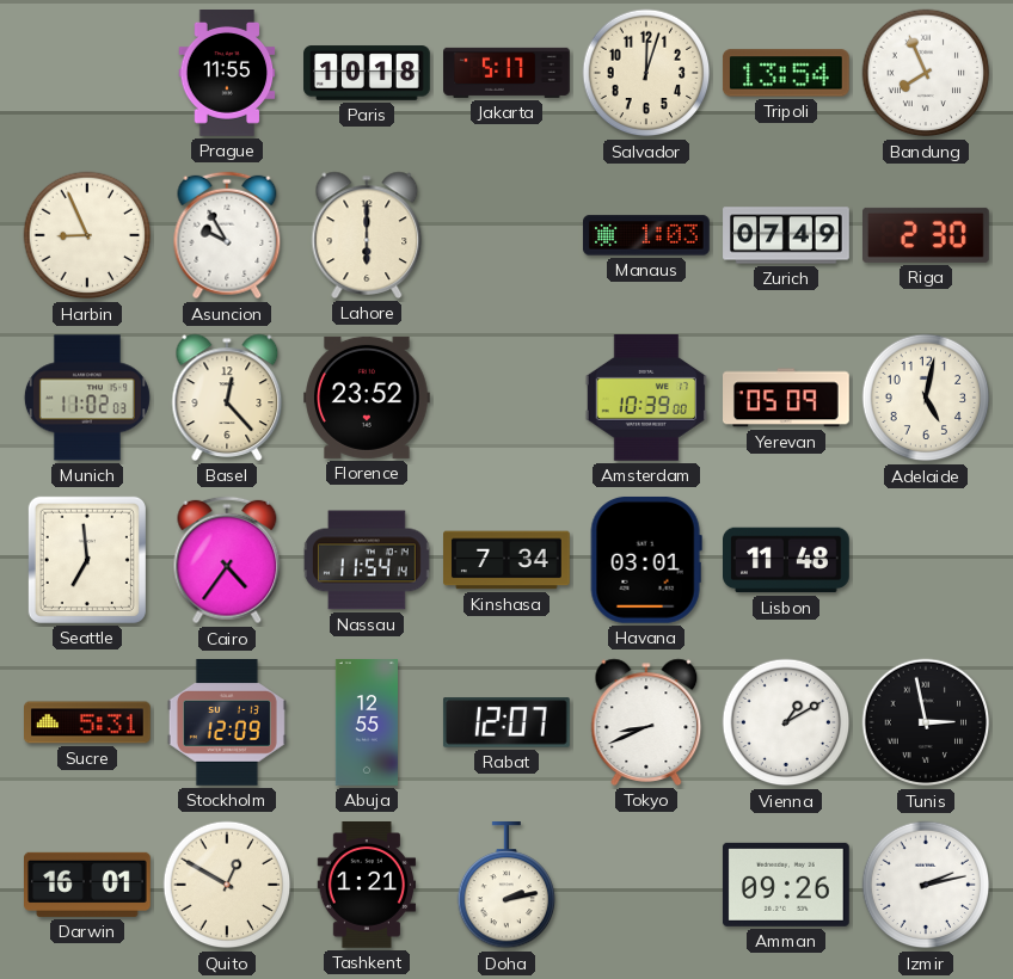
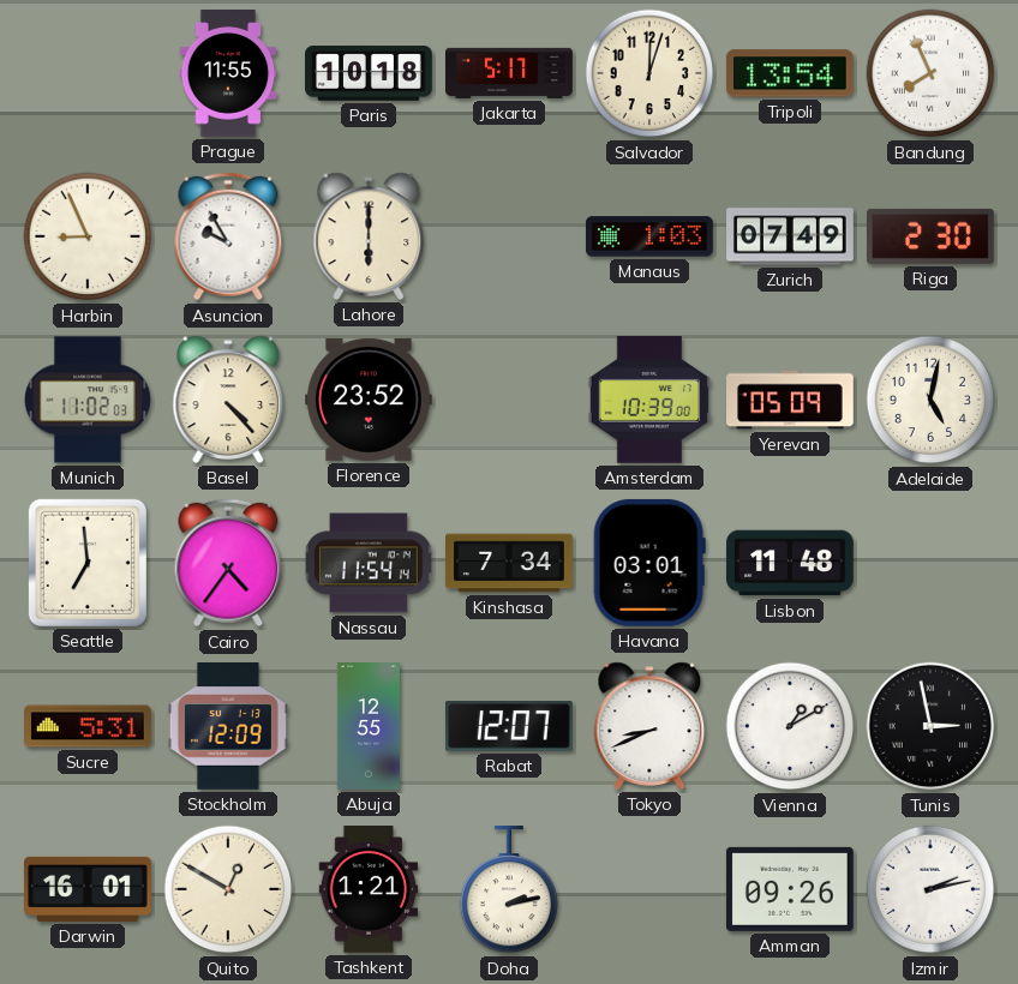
Basel: 12:23 -> 4:23 (228, 400)
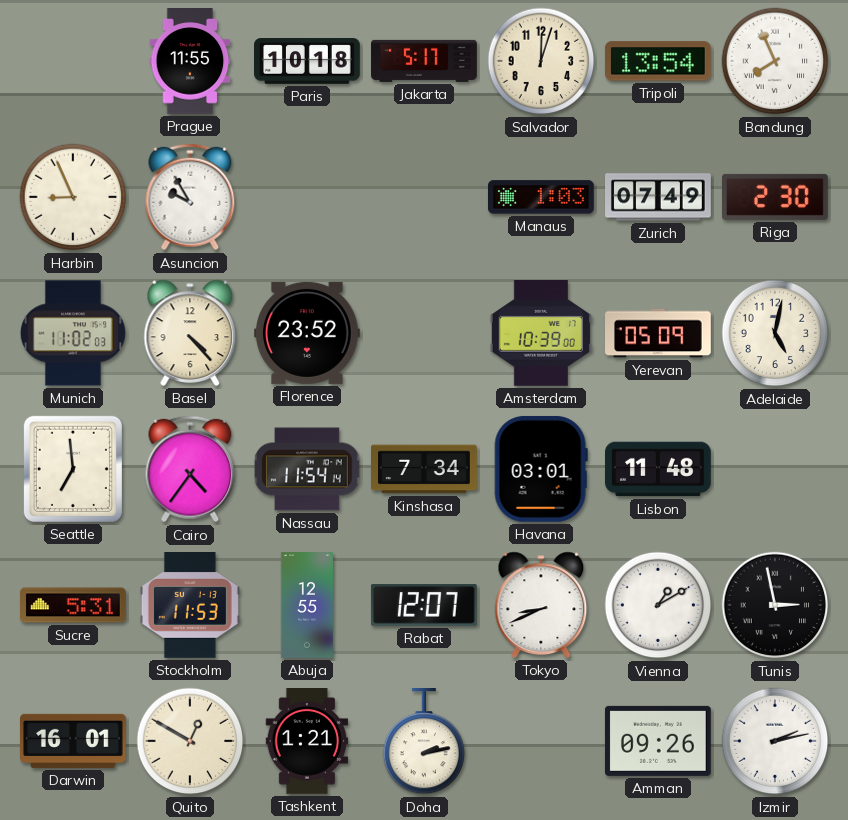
Lahore: 6:00 -> none (369, 236)
Stockholm: 12:09 -> 11:53 (190, 606)
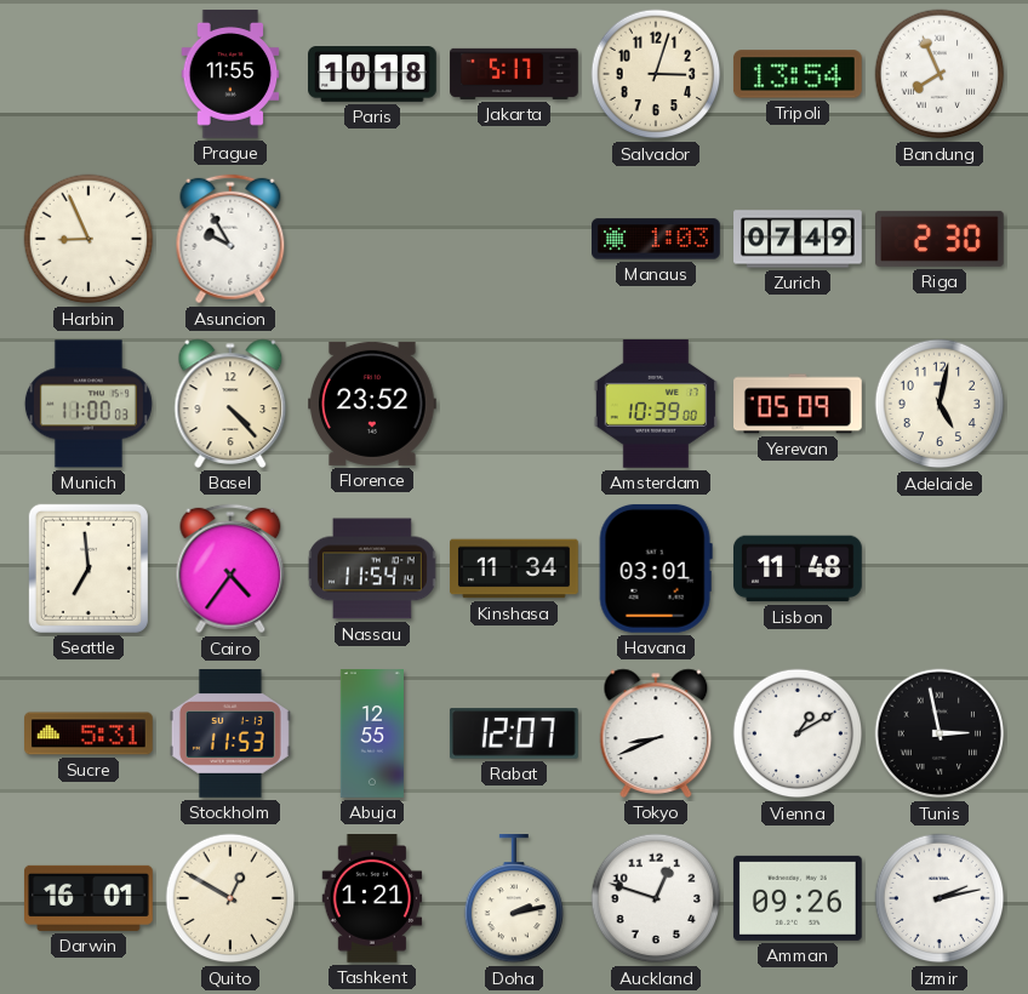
Salvador: 12:03 -> 3:03 (656, 74)
Munich: 11:02 -> 11:00 (88, 404)
Kinshasa: 7:34 -> 11:34 (514, 569)
Auckland: none -> 12:48 (656, 898)
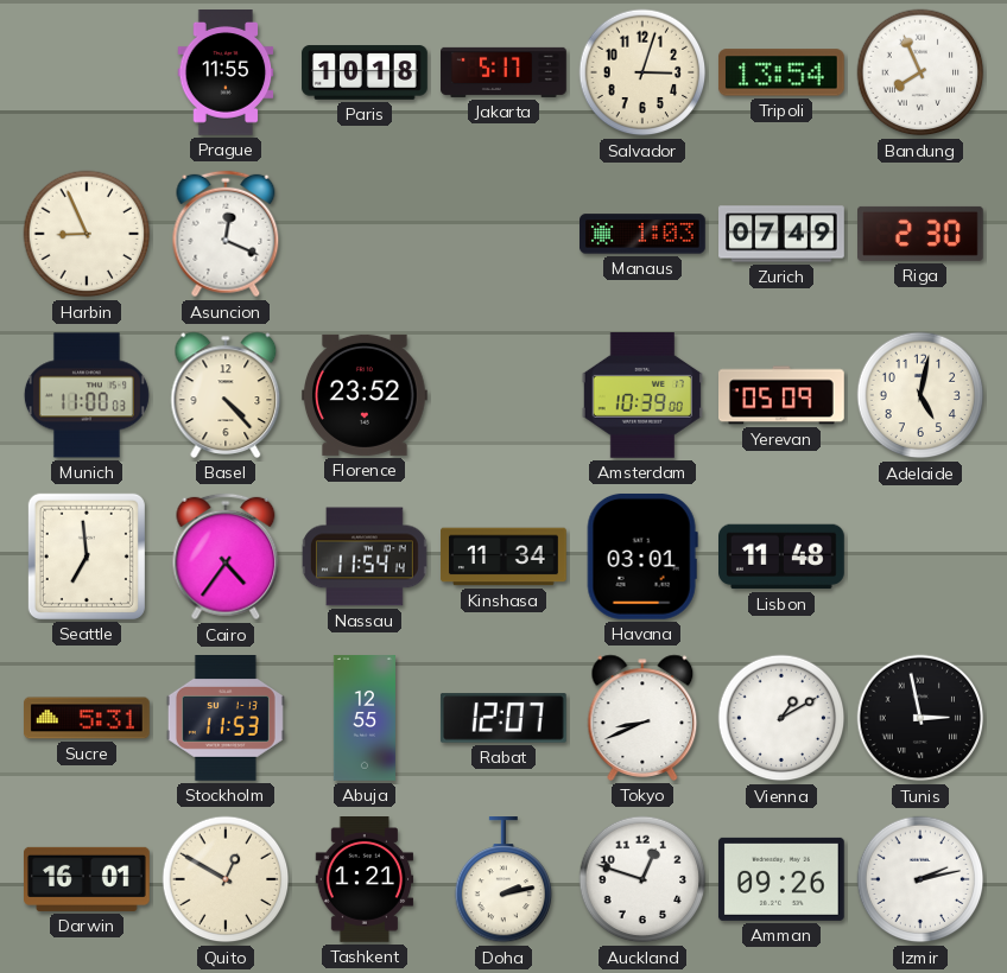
Asuncion: 9:55 -> 12:19 (226, 234)
